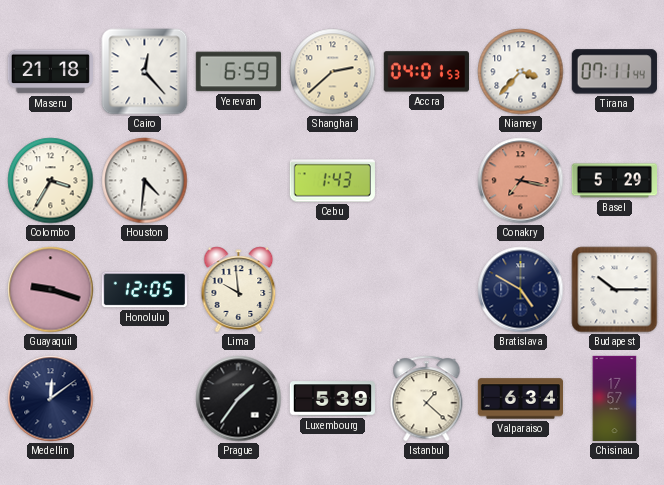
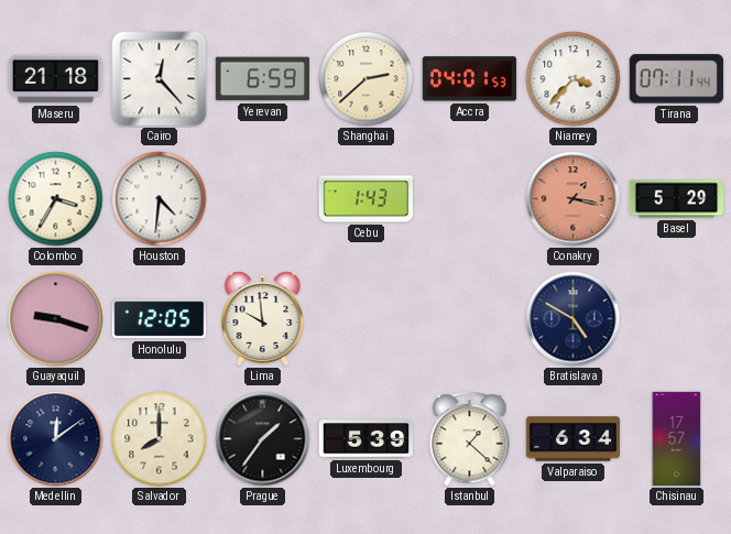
Conakry: 7:17 -> 1:17 (574, 199)
Budapest: 10:15 -> none (615, 290)
Salvador: none -> 8:00 (160, 439)
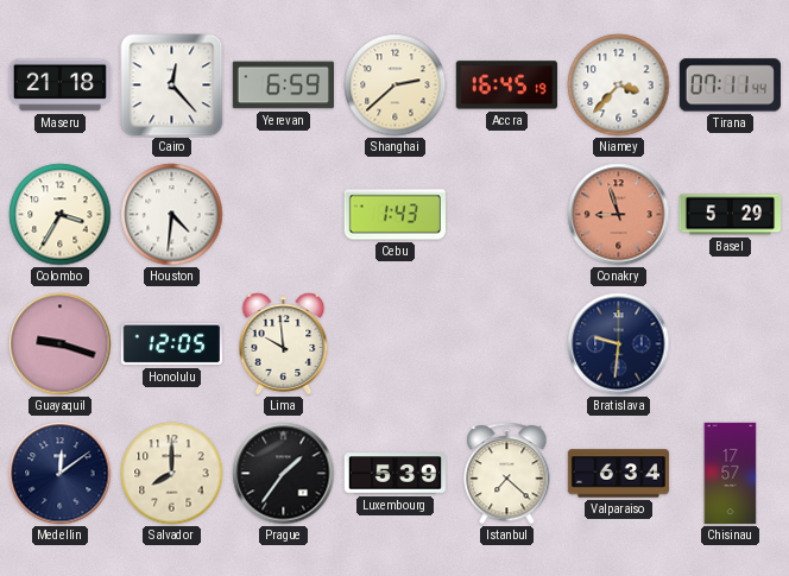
Accra: 04:01 -> 16:45 (506, 86)
Conakry: 1:17 -> 8:57 (619, 215)
Bratislava: 4:50 -> 9:31 (619, 344)
Istanbul: 1:22 -> 7:22 (507, 474)
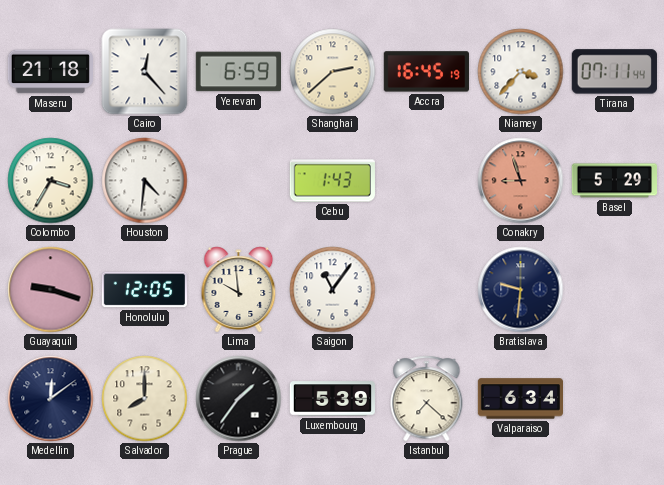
Saigon: none -> 11:06 (333, 290)
Chisinau: 17:57 -> none (731, 474)
